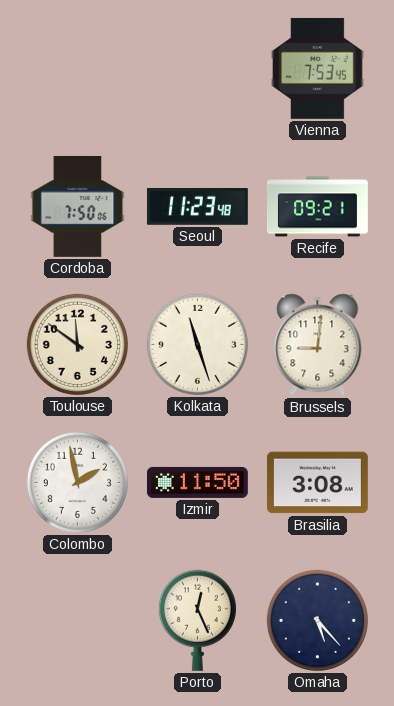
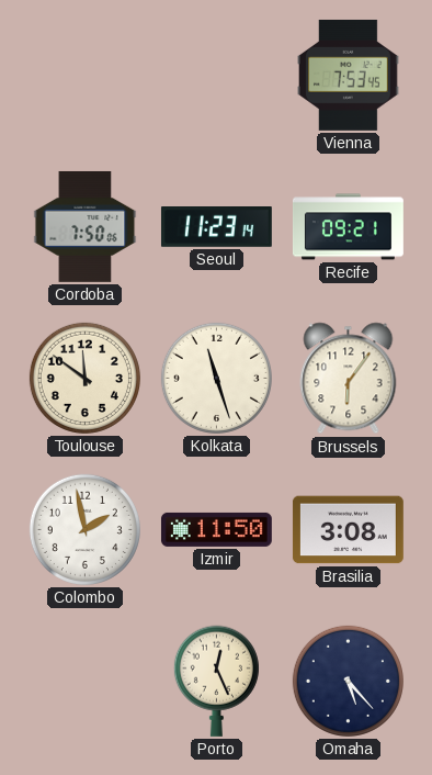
Seoul: 11:23:48 -> 11:23:14 (216, 227)
Brussels: 9:01 -> 6:06 (349, 379)
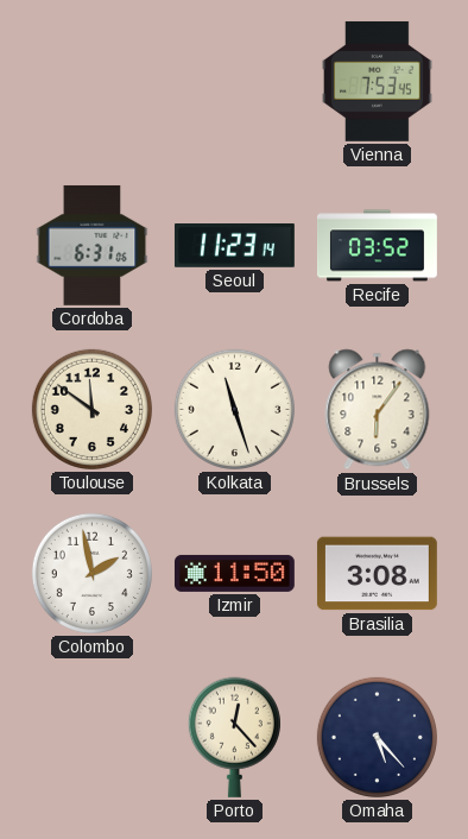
Cordoba: 7:50 -> 6:31 (93, 245)
Recife: 09:21 -> 03:52 (377, 246)
Porto: 12:26 -> 12:23 (234, 737)
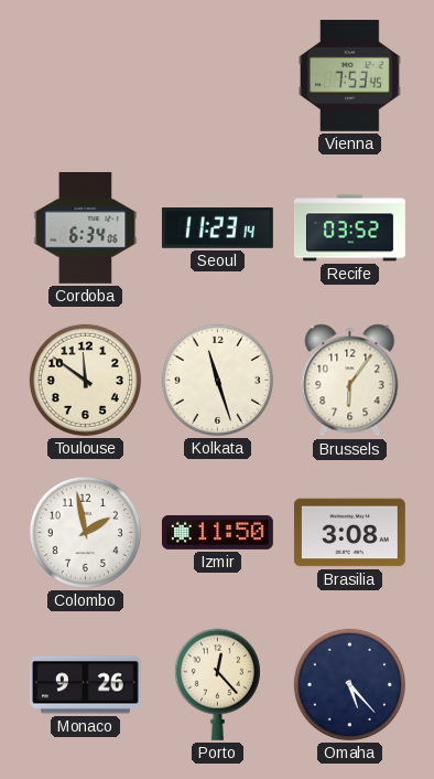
Cordoba: 6:31 -> 6:34 (86, 227)
Monaco: none -> 9:26 (85, 685)
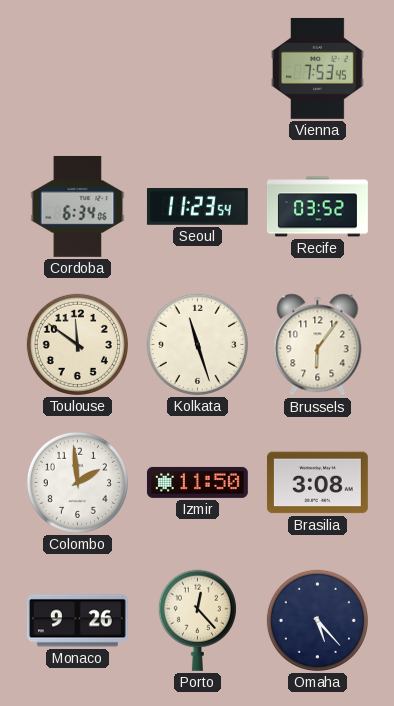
Seoul: 11:23:14 -> 11:23:54 (197, 207)
Colombo: 1:58 -> 1:59 (77, 482)
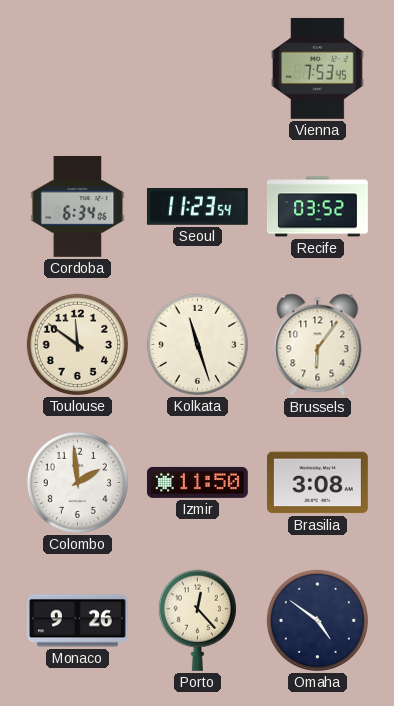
Omaha: 5:23 -> 4:51 (317, 620)
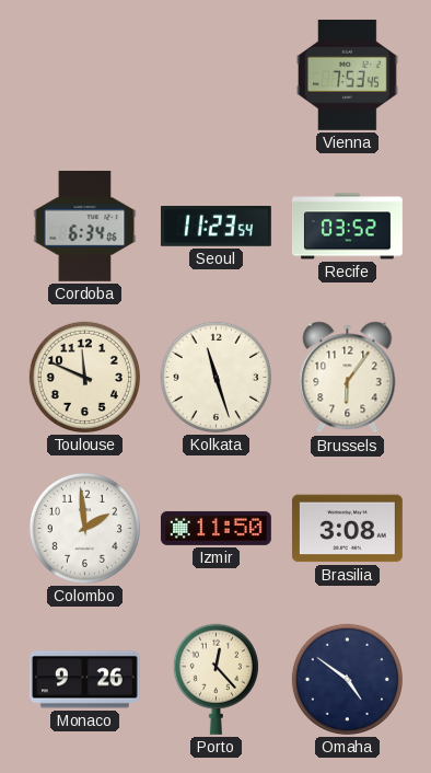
Toulouse: 11:51 -> 11:49 (84, 377)
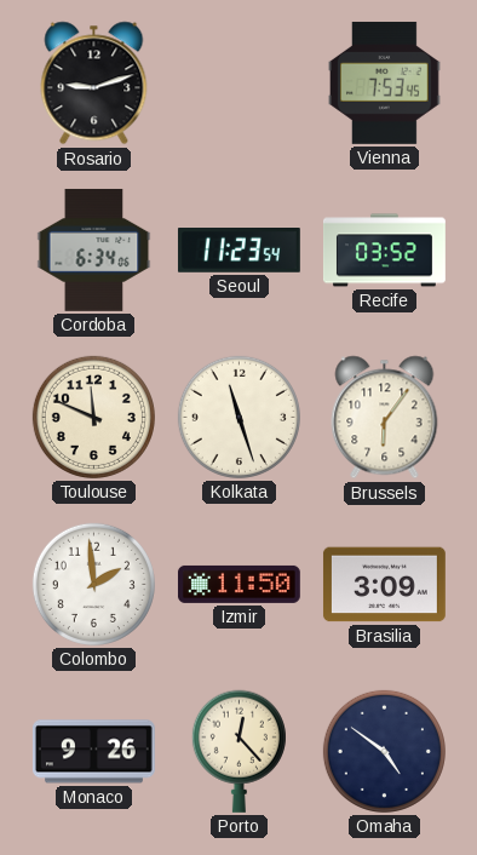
Rosario: none -> 9:12 (94, 84)
Brasilia: 3:08 -> 3:09 (384, 585)
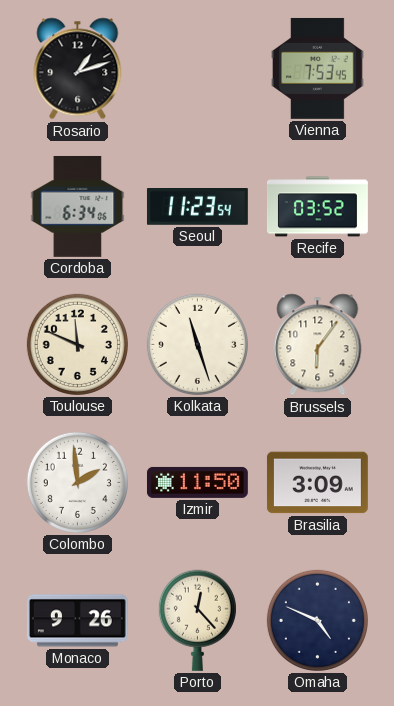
Rosario: 9:12 -> 1:12 (78, 69)
Omaha: 4:51 -> 4:49 (317, 620)
